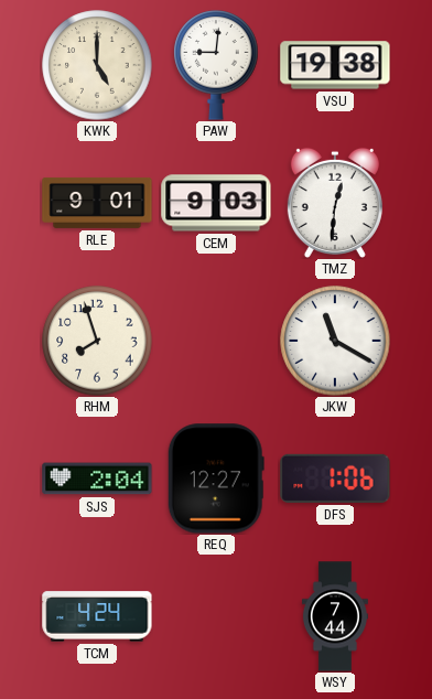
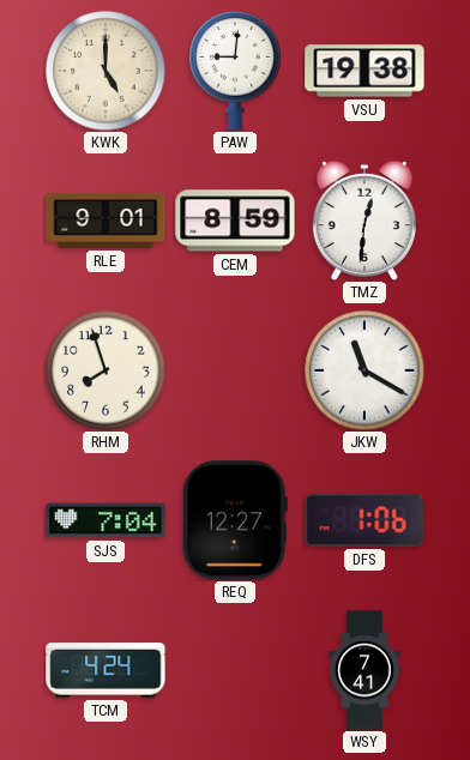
CEM: 9:03 -> 8:59 (235, 221)
SJS: 2:04 -> 7:04 (106, 520)
WSY: 7:44 -> 7:41 (364, 670)
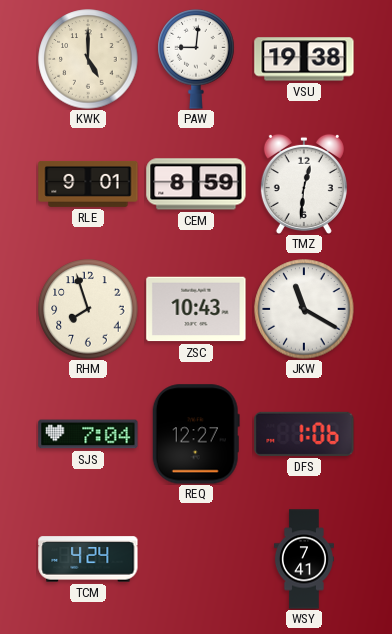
ZSC: none -> 10:43 (196, 309)
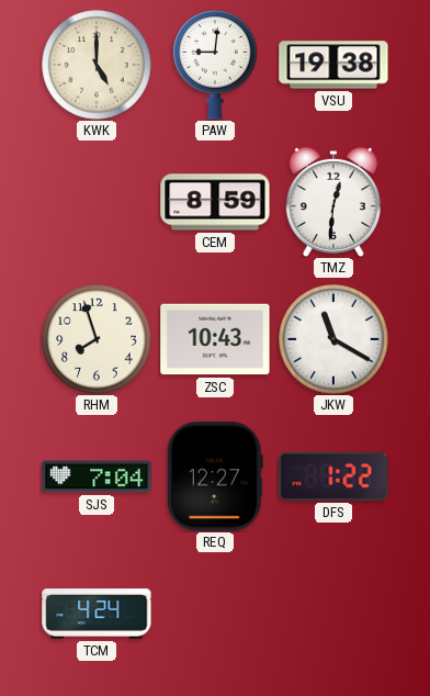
RLE: 9:01 -> none (88, 184)
DFS: 1:06 -> 1:22 (333, 476)
WSY: 7:41 -> none (304, 559)
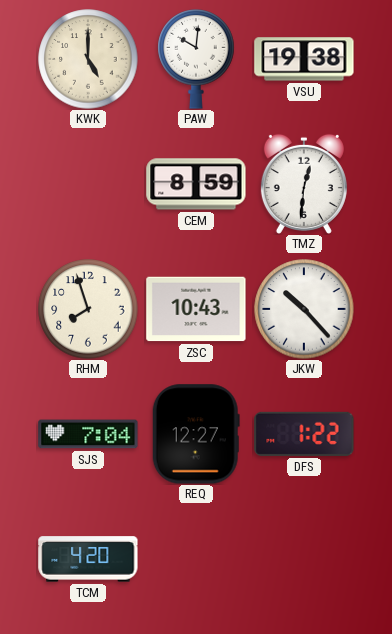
PAW: 9:01 -> 10:01 (196, 59)
JKW: 11:20 -> 10:23 (304, 309)
TCM: 4:24 -> 4:20 (88, 559)
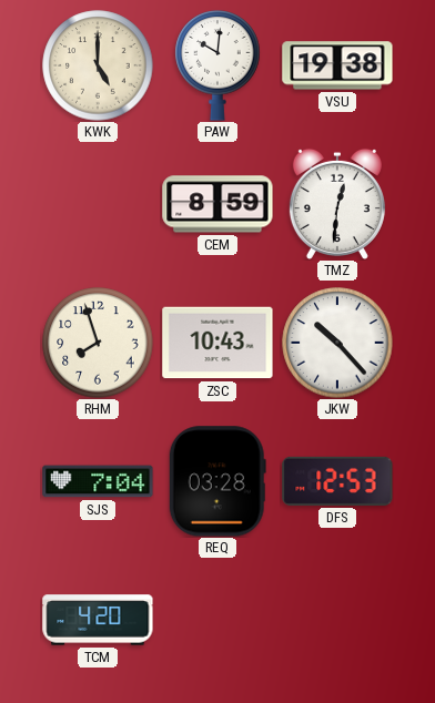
REQ: 12:27 -> 03:28 (217, 481)
DFS: 1:22 -> 12:53 (337, 481)
